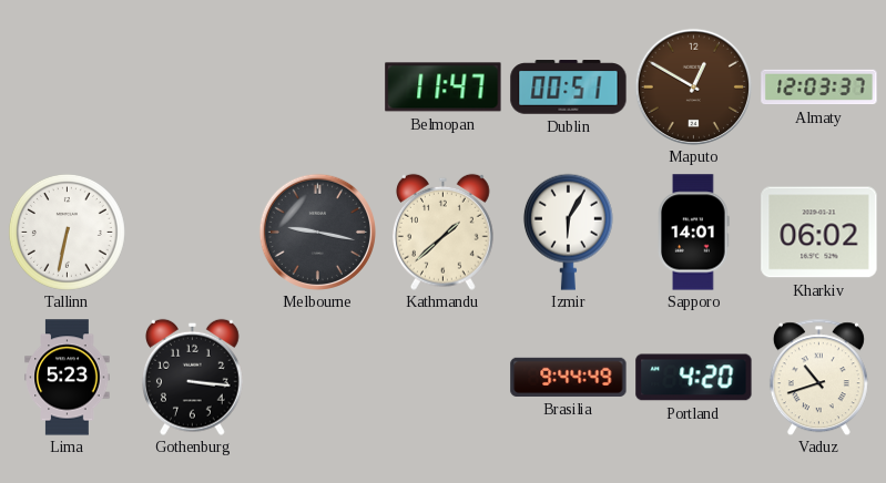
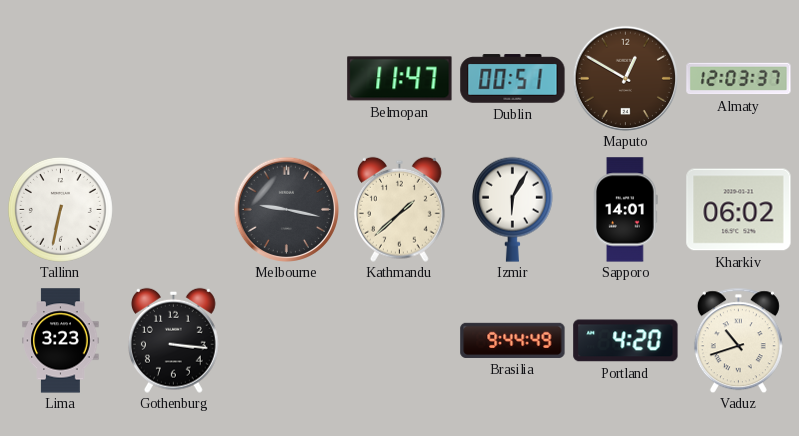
Lima: 5:23 -> 3:23 (61, 341)
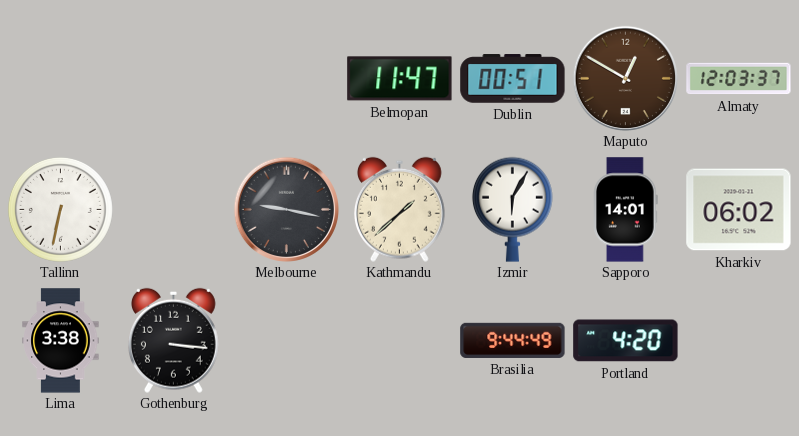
Lima: 3:23 -> 3:38 (61, 341)
Vaduz: 10:42 -> none (738, 340)
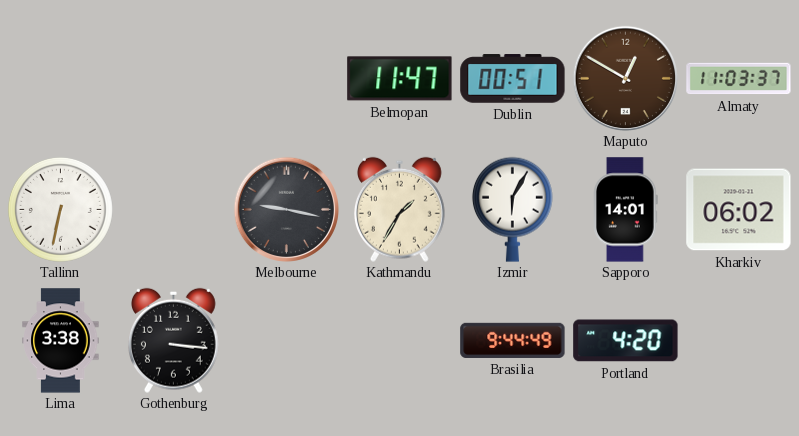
Almaty: 12:03 -> 11:03 (739, 79)
Kathmandu: 1:38 -> 1:35 (399, 209)
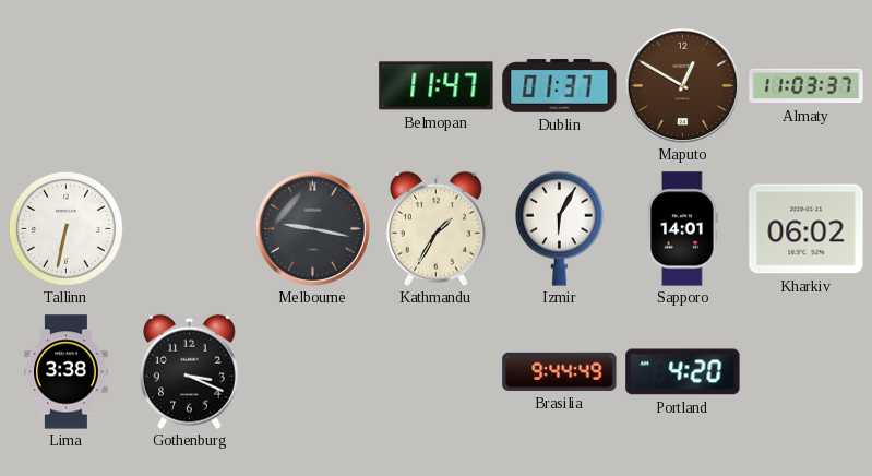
Dublin: 00:51 -> 01:37 (560, 86)
Gothenburg: 3:16 -> 3:19 (189, 371)
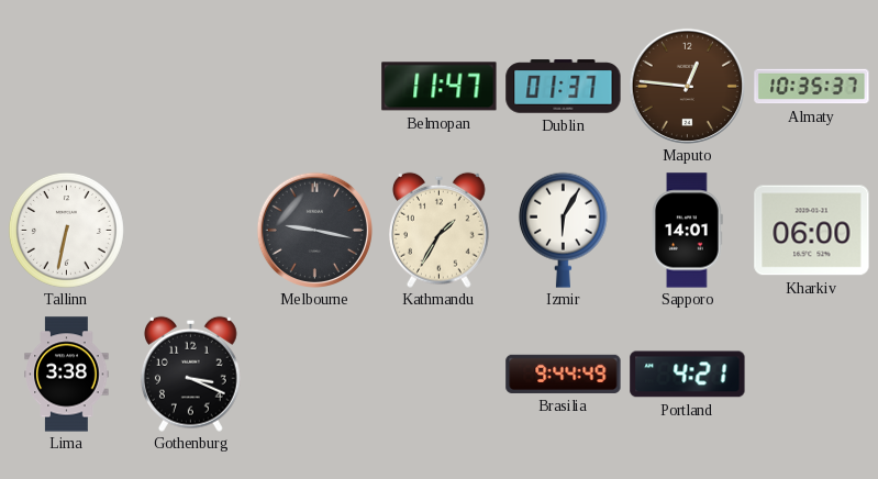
Maputo: 12:50 -> 12:46 (687, 86)
Almaty: 11:03 -> 10:35 (812, 87)
Kharkiv: 06:02 -> 06:00 (812, 231)
Portland: 4:20 -> 4:21 (688, 375)
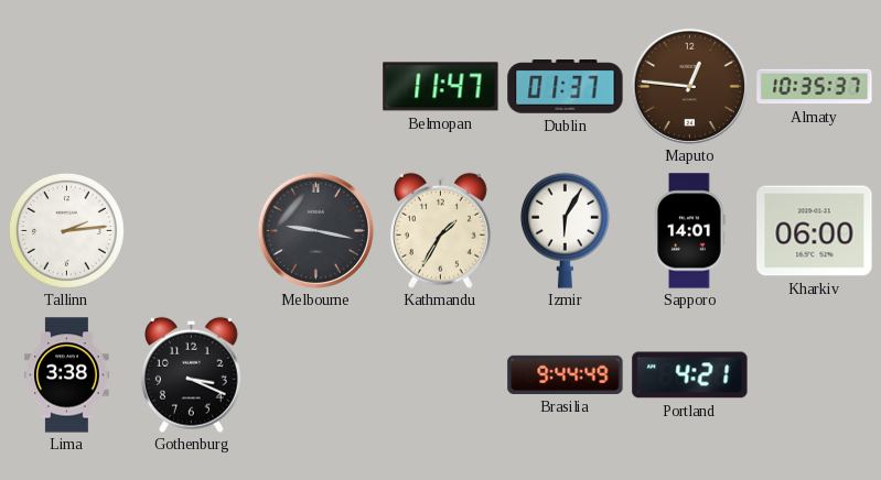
Tallinn: 6:32 -> 2:14 (66, 230)
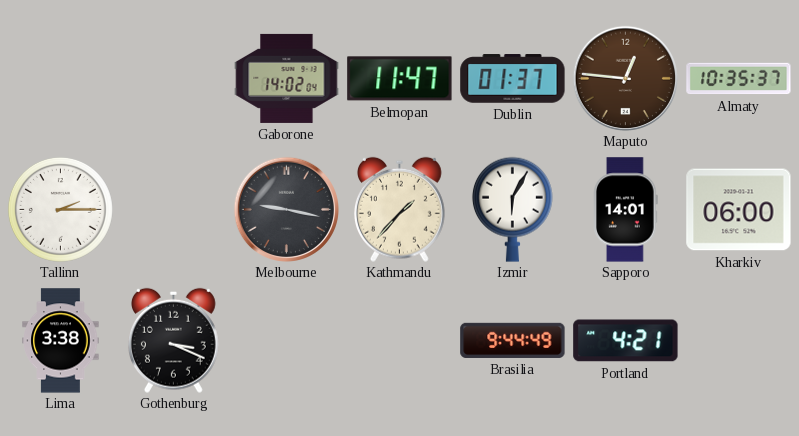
Gaborone: none -> 14:02 (287, 78)
Tallinn: 2:14 -> 2:15 (60, 209)
Kathmandu: 1:35 -> 1:37 (399, 209)
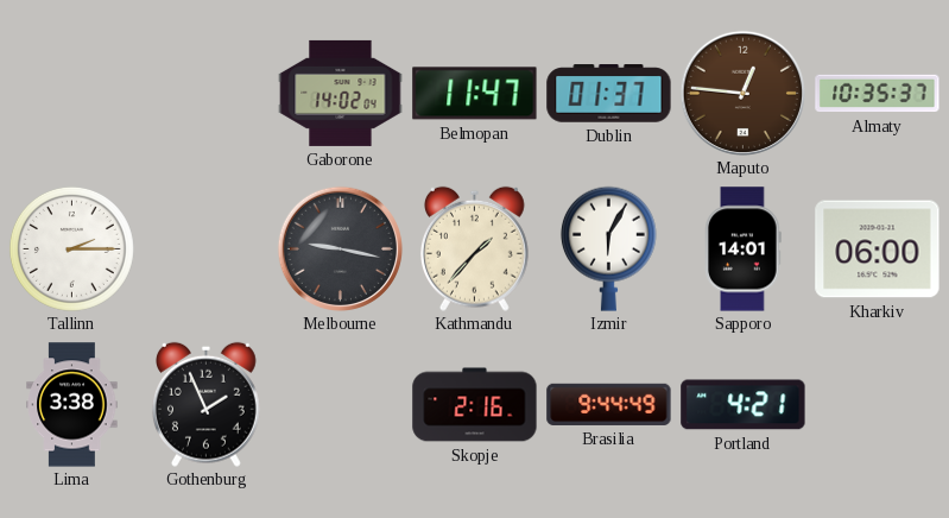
Gothenburg: 3:19 -> 1:56 (205, 404)
Skopje: none -> 2:16 (475, 405)
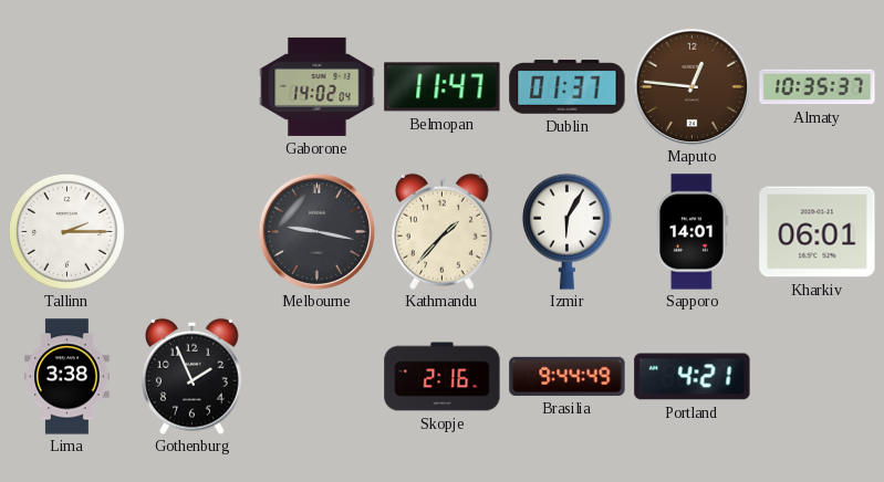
Kharkiv: 06:00 -> 06:01 (818, 232)
